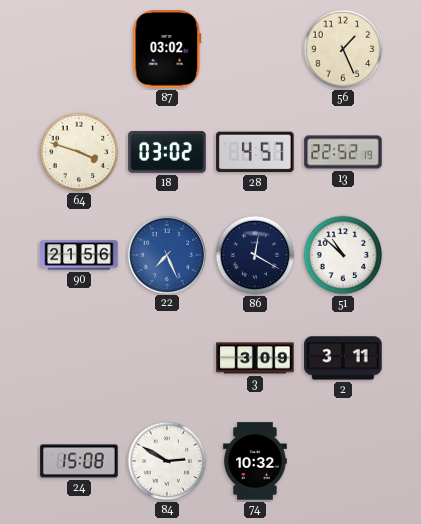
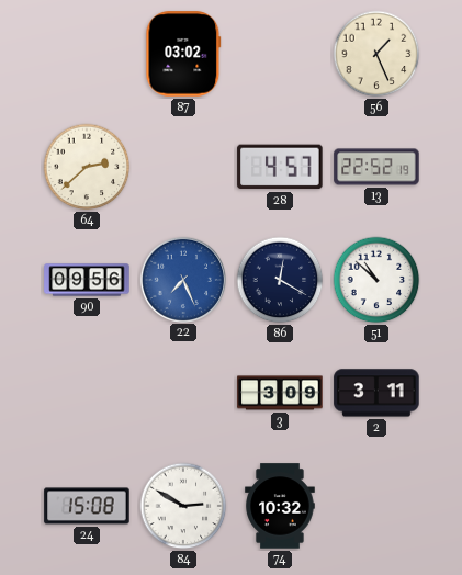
64: 3:48 -> 2:38 (87, 167)
18: 03:02 -> none (167, 152)
90: 21:56 -> 09:56 (87, 280)
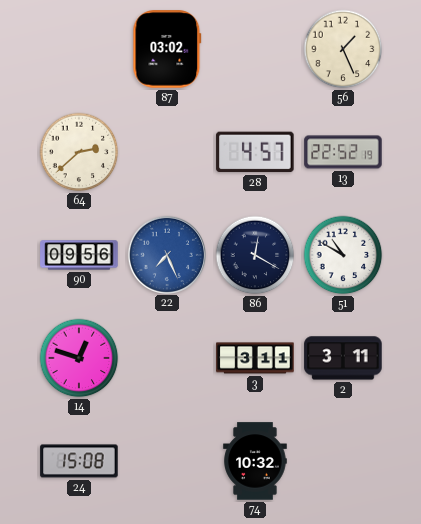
51: 10:52 -> 10:50 (343, 255)
14: none -> 12:48 (79, 358)
3: 3:09 -> 3:11 (255, 358)
84: 2:50 -> none (183, 506)
